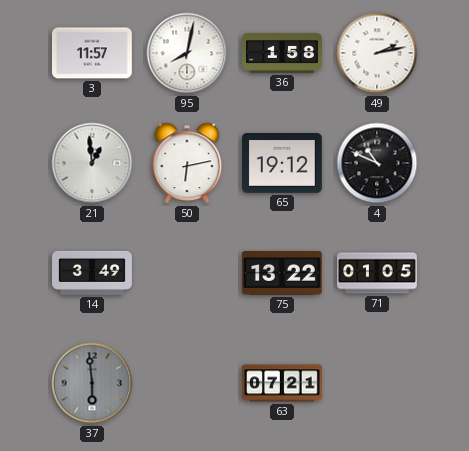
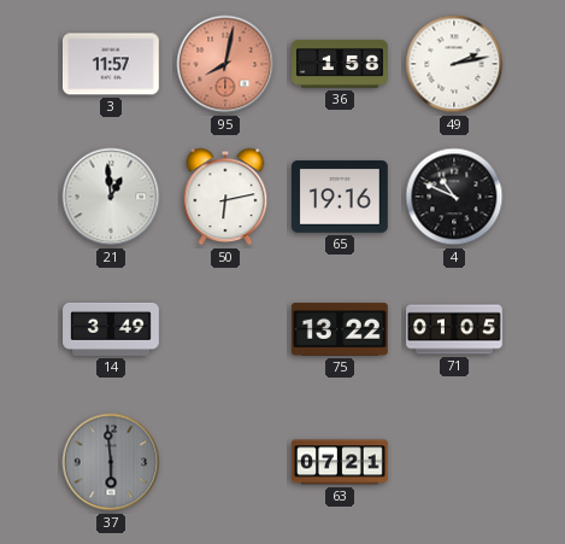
95 dial: white -> salmon (225, 64)
65: 19:12 -> 19:16 (341, 198)
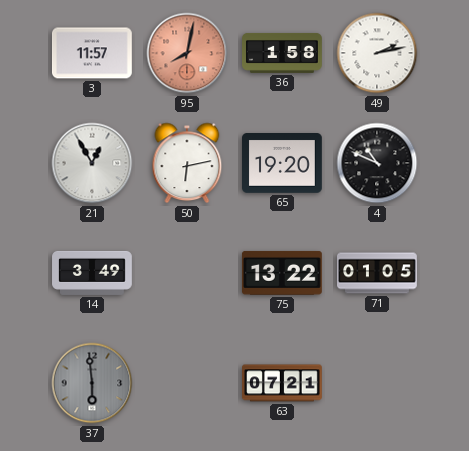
21: 12:59 -> 12:55 (92, 163)
65: 19:16 -> 19:20 (283, 164)
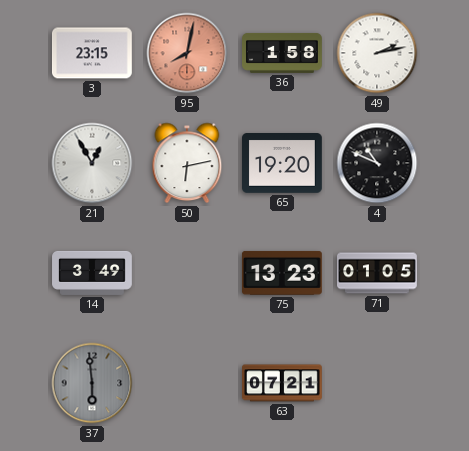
3: 11:57 -> 23:15 (92, 53)
75: 13:22 -> 13:23 (282, 273)
